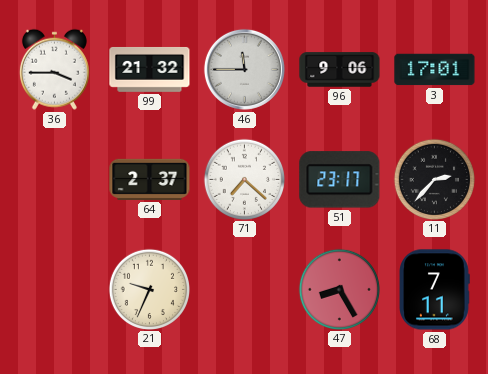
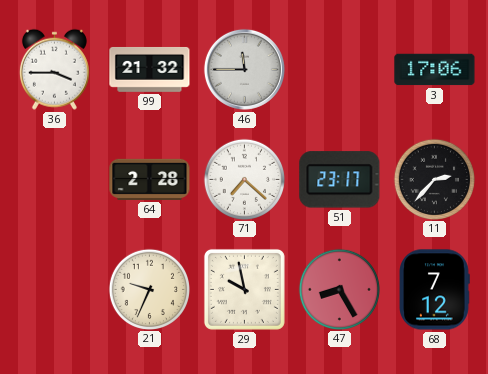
96: 9:06 -> none (340, 70)
3: 17:01 -> 17:06 (435, 70)
64: 2:37 -> 2:28 (150, 179)
29: none -> 9:58 (244, 289)
68: 7:11 -> 7:12 (434, 290)
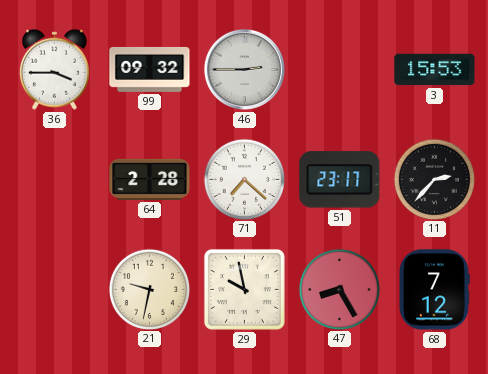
99: 21:32 -> 09:32 (150, 69)
46: 11:45 -> 2:45 (244, 69)
3: 17:06 -> 15:53 (435, 70)
21: 9:34 -> 9:32 (149, 289)
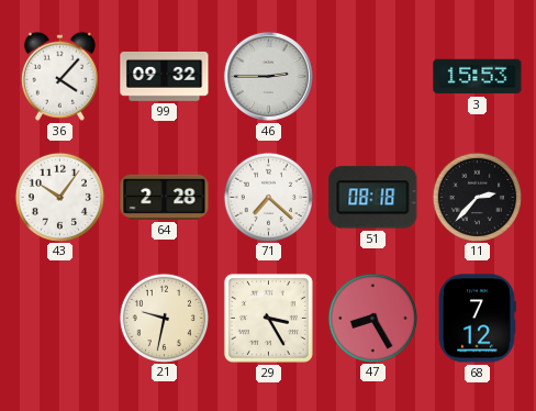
36: 3:45 -> 4:07 (59, 76)
43: none -> 10:06 (59, 197)
51: 23:17 -> 08:18 (373, 198)
29: 9:58 -> 3:25 (268, 318)
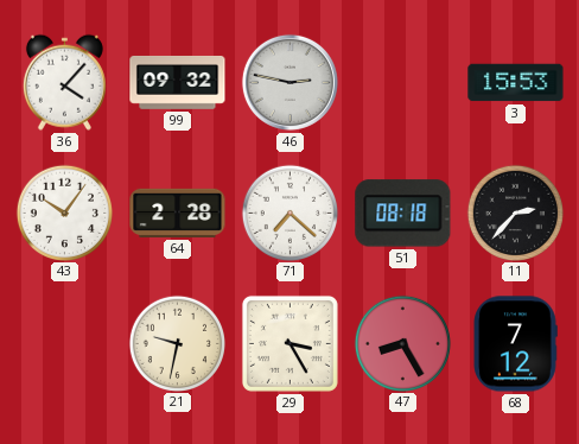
46: 2:45 -> 2:47 (289, 82)
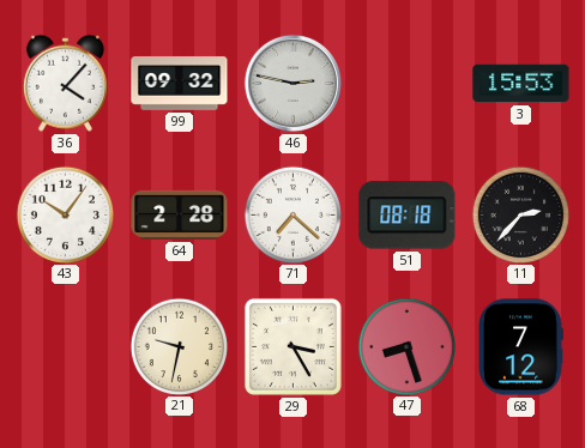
47: 8:25 -> 8:27 (406, 346)
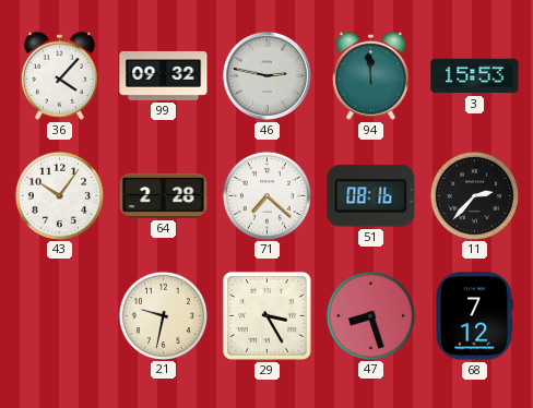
94: none -> 11:59 (370, 75)
51: 08:18 -> 08:16 (371, 196)
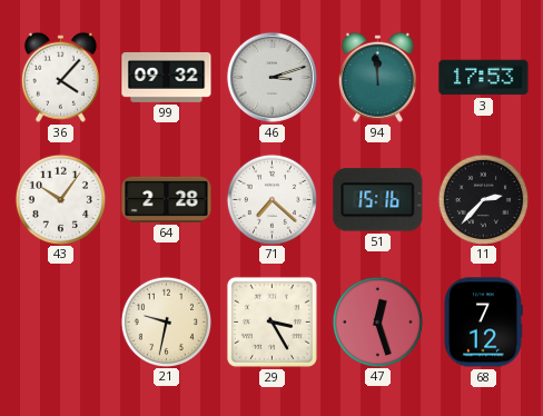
46: 2:47 -> 3:12 (271, 77)
3: 15:53 -> 17:53 (484, 78)
51: 08:16 -> 15:16 (378, 200)
47: 8:27 -> 12:27 (377, 321)
